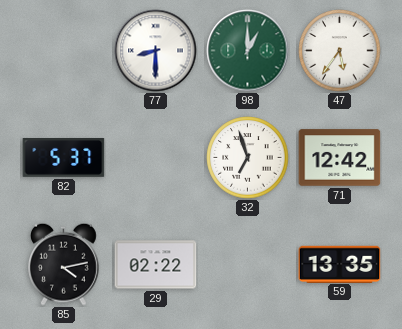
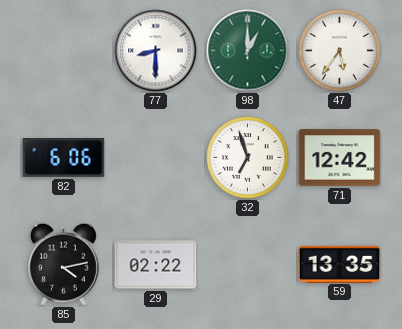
82: 5:37 -> 6:06 (64, 158)
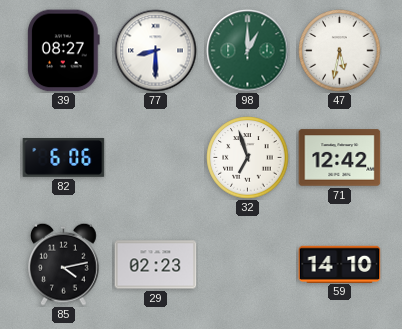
39: none -> 08:27 (63, 51)
47: 5:36 -> 5:32 (340, 51)
29: 02:22 -> 02:23 (156, 265)
59: 13:35 -> 14:10 (340, 264)
